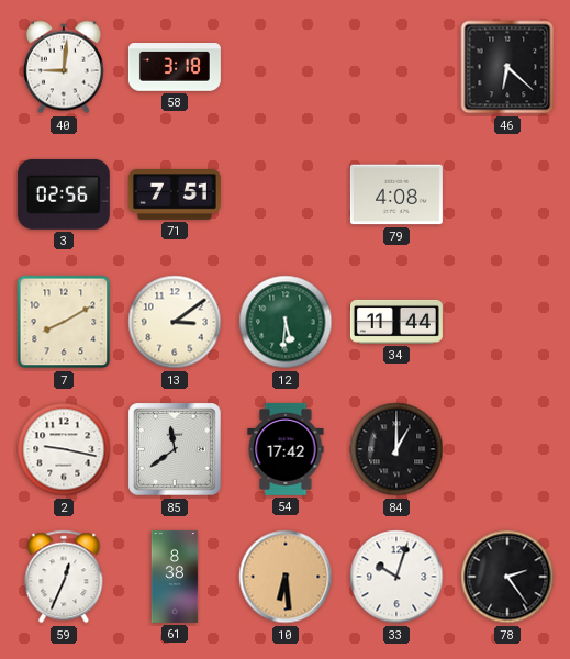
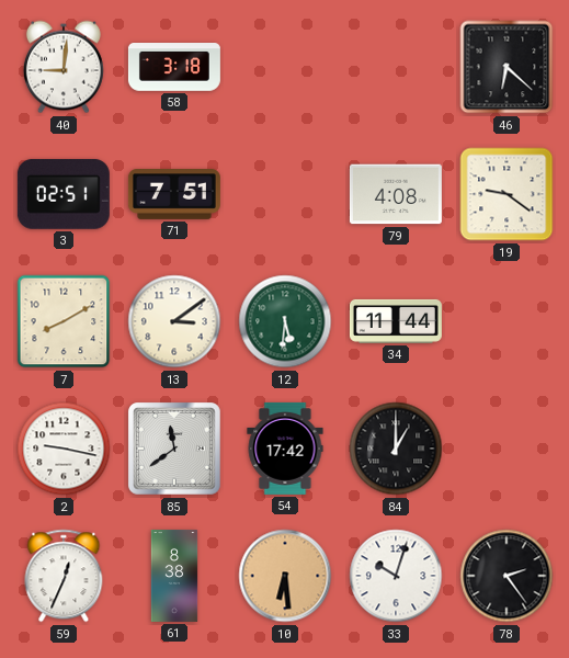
3: 02:56 -> 02:51 (64, 194)
19: none -> 9:21 (507, 194)
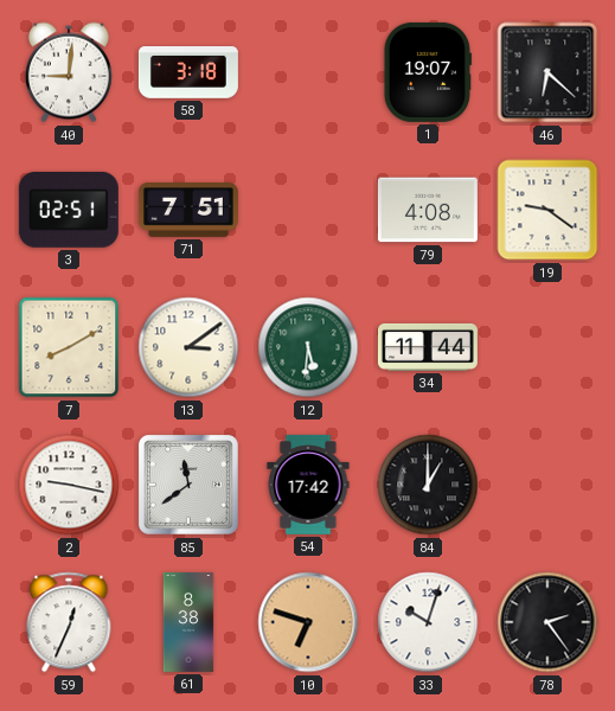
1: none -> 19:07 (428, 72)
10: 6:29 -> 6:48 (308, 622)
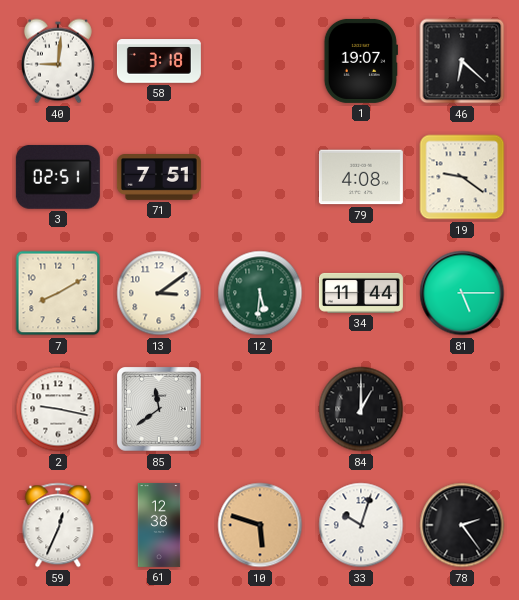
81: none -> 5:15 (462, 293)
54: 17:42 -> none (308, 485)
61: 8:38 -> 12:38 (159, 525)
10: 6:48 -> 5:48 (260, 525)
